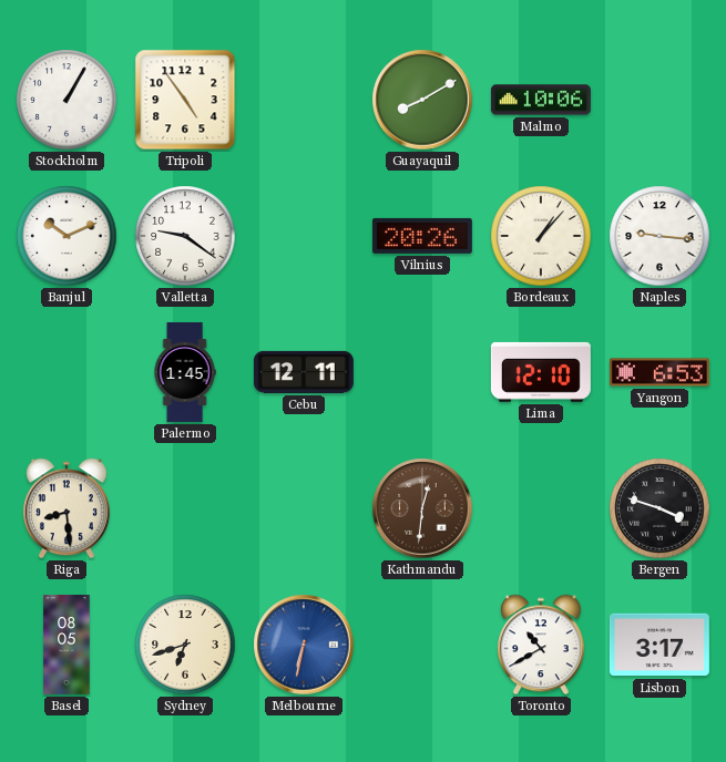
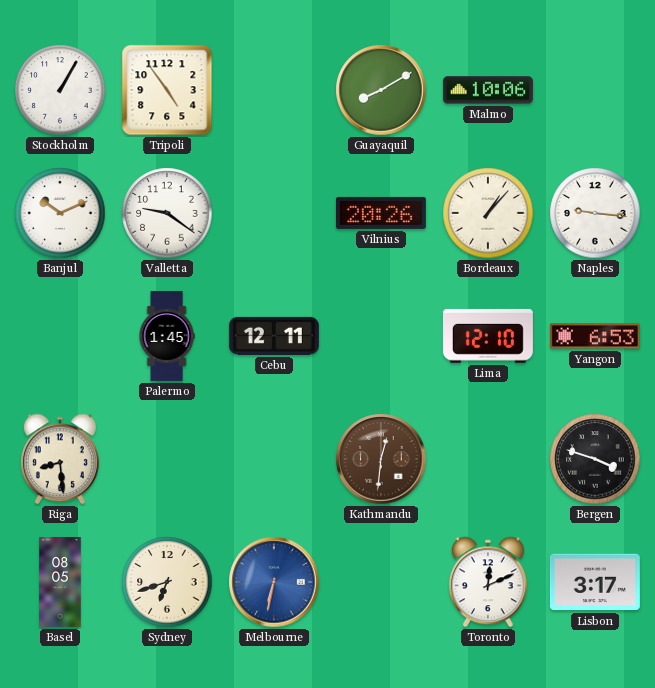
Toronto: 10:40 -> 12:11 (488, 582)
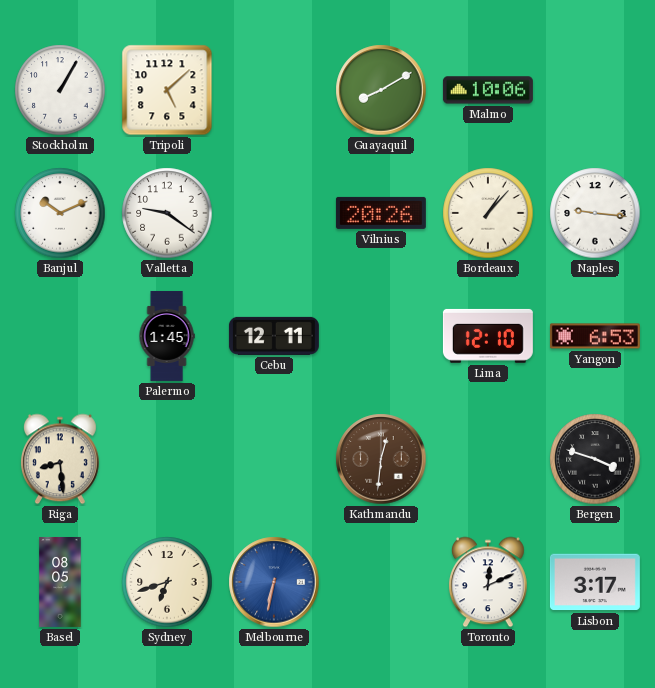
Tripoli: 4:54 -> 5:08 (167, 90)
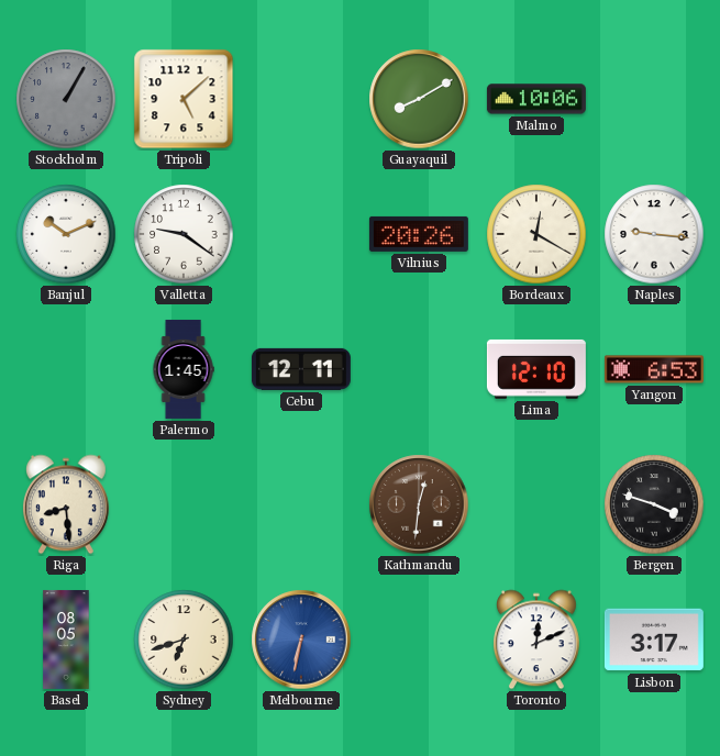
Stockholm dial: white -> grey (66, 99)
Bordeaux: 1:07 -> 12:20 (536, 234)
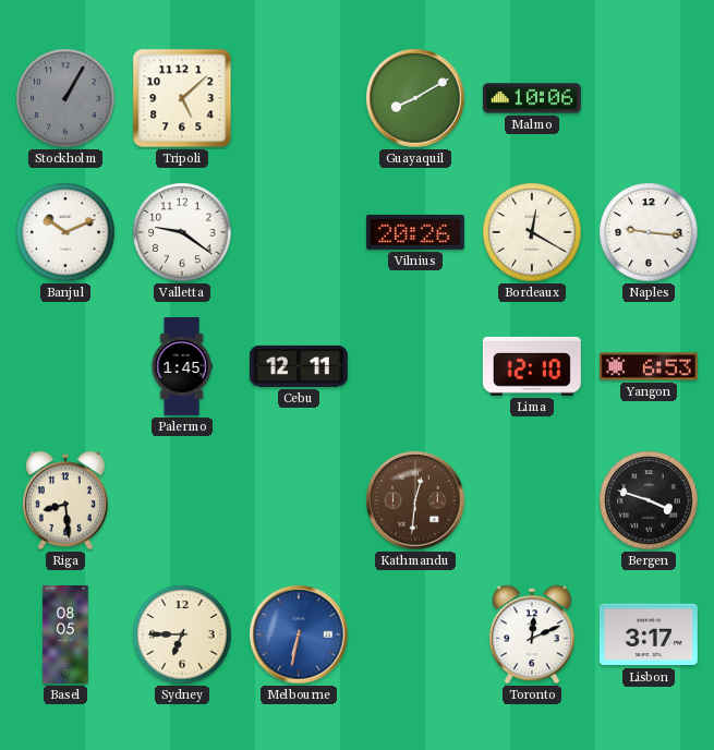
Sydney: 6:42 -> 6:45 (182, 634)
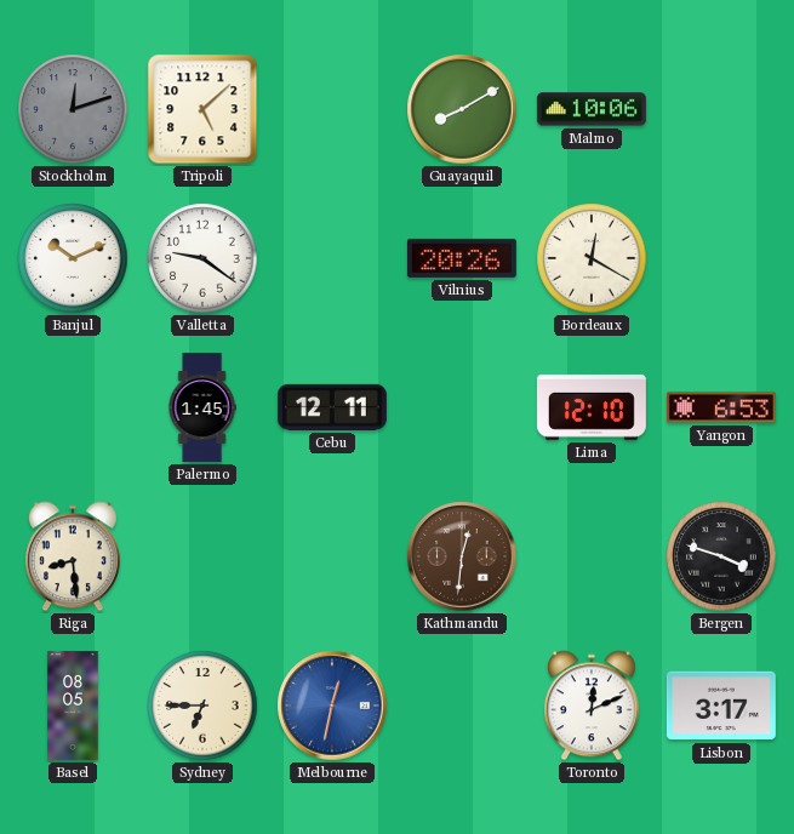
Stockholm: 1:05 -> 12:12 (73, 109)
Naples: 9:16 -> none (649, 232)
Melbourne: 6:32 -> 12:32 (332, 706)
